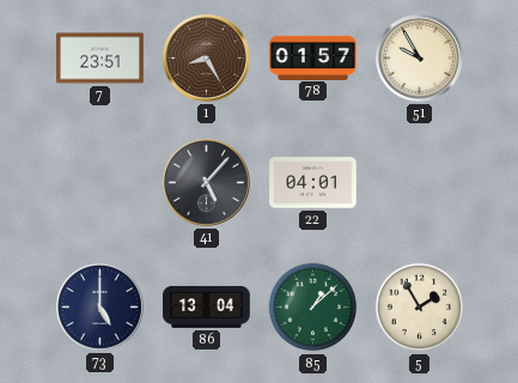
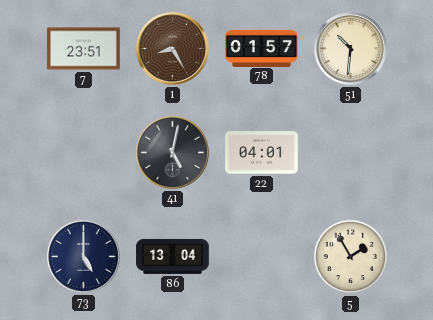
51: 9:55 -> 10:31 (350, 48)
41: 5:07 -> 5:02 (172, 152)
85: 1:08 -> none (313, 308)
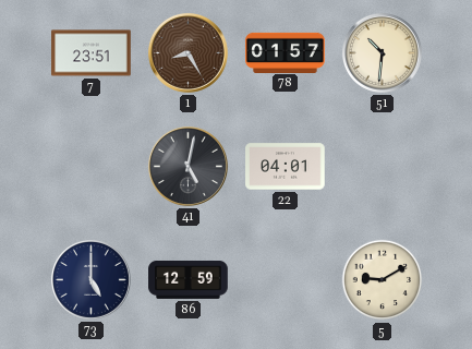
86: 13:04 -> 12:59 (189, 279)
5: 1:55 -> 9:10 (383, 280)
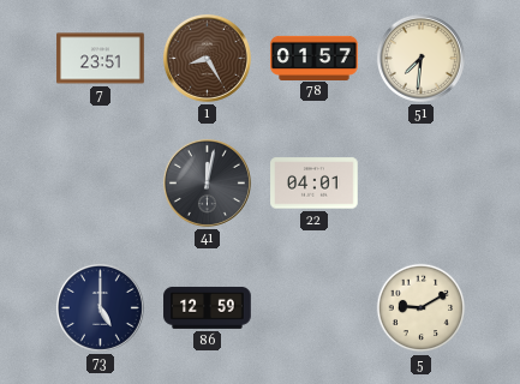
51: 10:31 -> 7:31 (420, 58)
41: 5:02 -> 12:02 (207, 182)
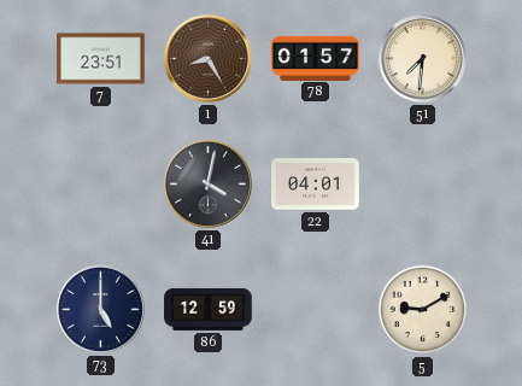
41: 12:02 -> 4:02 (207, 183)
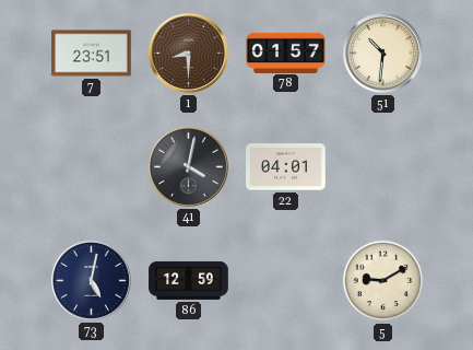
1: 8:25 -> 8:30 (188, 52)
51: 7:31 -> 10:31 (382, 52)
73: 5:00 -> 5:02 (91, 280)
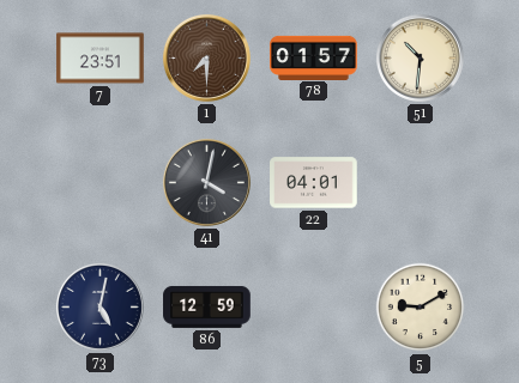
1: 8:30 -> 7:30 (206, 57)
